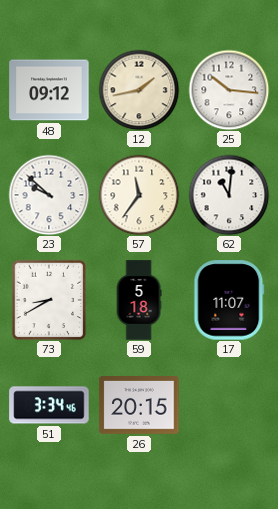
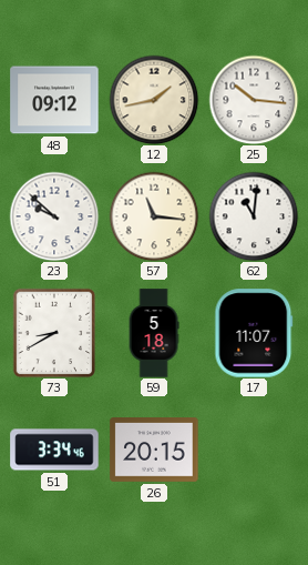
57: 11:36 -> 11:16 (154, 216)
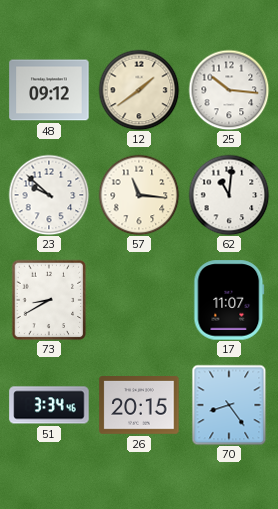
12: 1:43 -> 1:39 (139, 90)
59: 5:18 -> none (154, 333)
70: none -> 8:24 (229, 405)
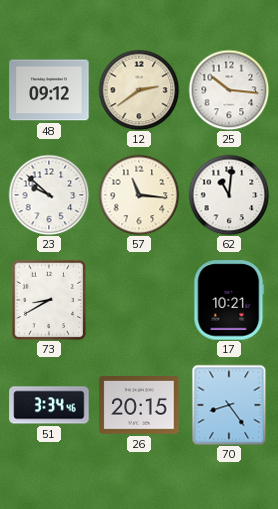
12: 1:39 -> 2:39 (139, 90)
17: 11:07 -> 10:21 (229, 300)
